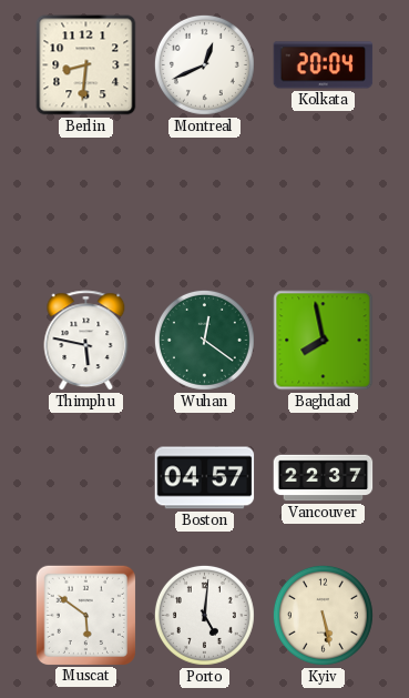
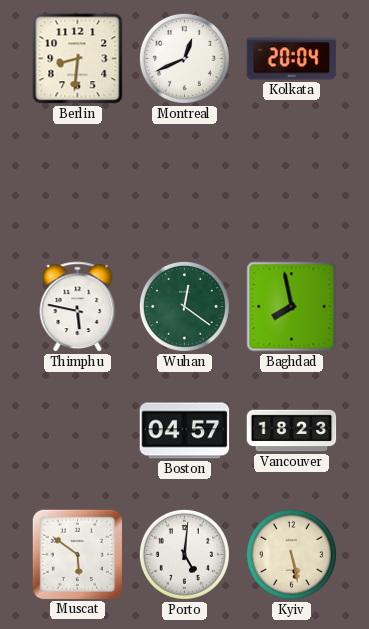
Vancouver: 22:37 -> 18:23 (292, 431)
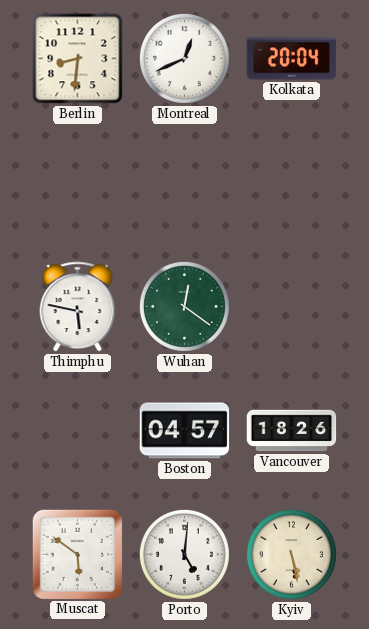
Baghdad: 7:58 -> none (292, 307)
Vancouver: 18:23 -> 18:26 (292, 431)
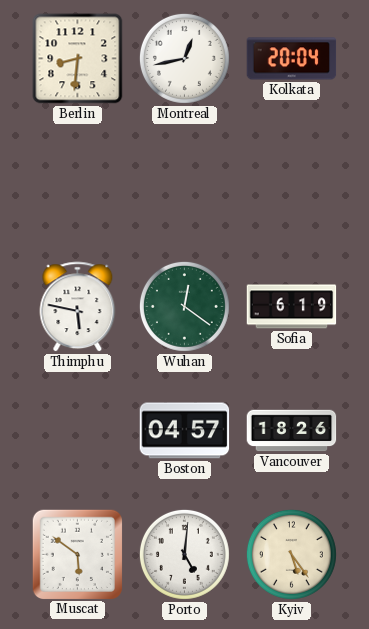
Montreal: 12:41 -> 12:43 (184, 58)
Sofia: none -> 6:19 (292, 307)
Kyiv: 5:28 -> 5:24 (291, 554)
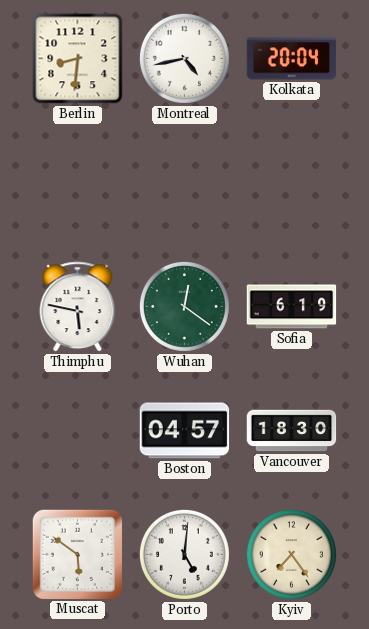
Montreal: 12:43 -> 4:43 (184, 58)
Vancouver: 18:26 -> 18:30 (292, 431)
Kyiv: 5:24 -> 7:24 (291, 554)
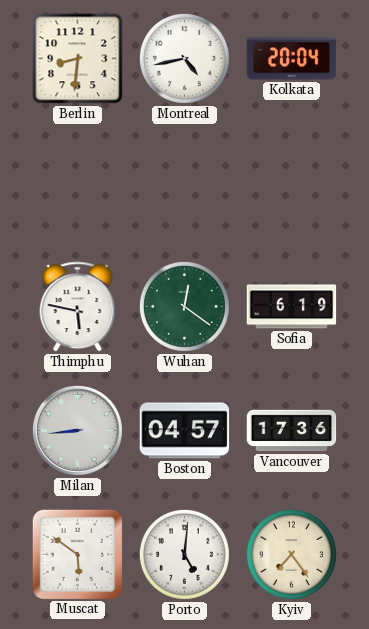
Milan: none -> 8:44 (77, 430)
Vancouver: 18:30 -> 17:36 (292, 431)
